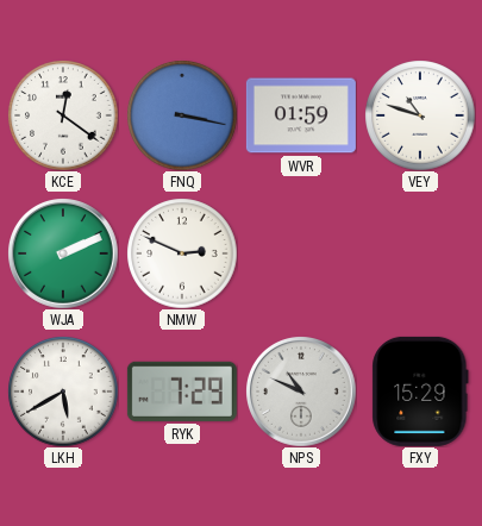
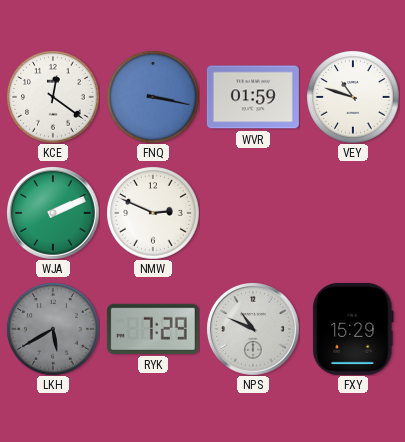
LKH dial: white -> grey (53, 329)
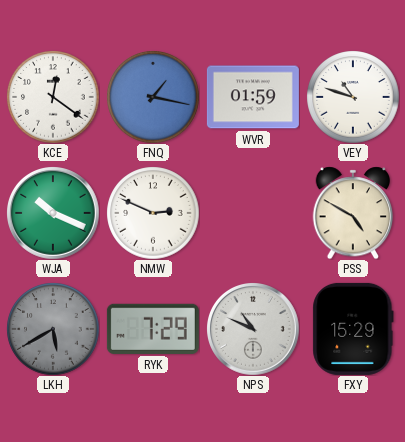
FNQ: 3:17 -> 1:17 (153, 97)
WJA: 2:11 -> 10:19 (53, 213)
PSS: none -> 4:50 (353, 213)
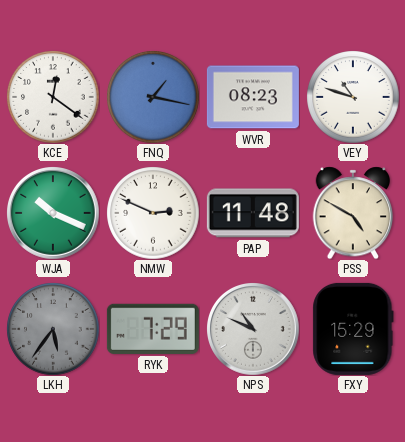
WVR: 01:59 -> 08:23 (253, 97)
PAP: none -> 11:48 (253, 213)
LKH: 5:40 -> 5:36 (53, 329)
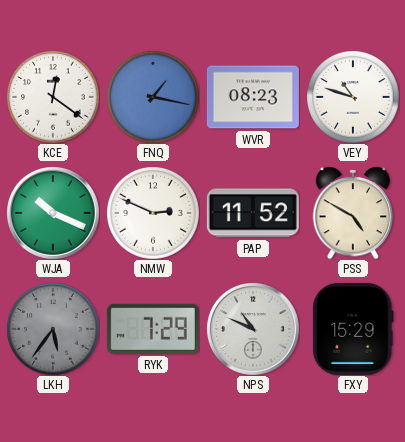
PAP: 11:48 -> 11:52 (253, 213)
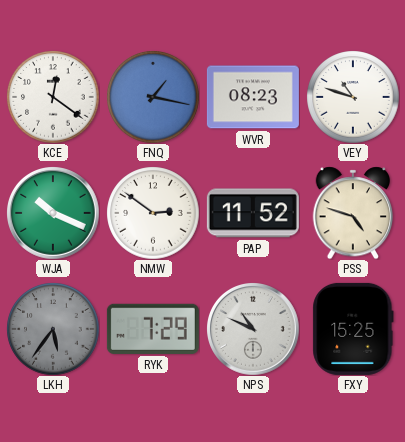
NMW: 2:49 -> 2:51 (153, 213)
PSS: 4:50 -> 4:48 (353, 213)
FXY: 15:29 -> 15:25 (353, 329)
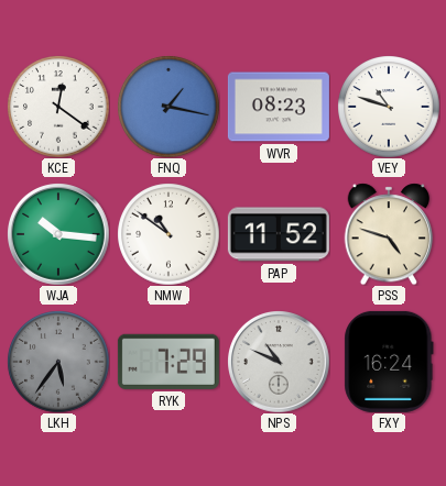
WJA: 10:19 -> 10:16 (58, 234)
NMW: 2:51 -> 10:51 (168, 234)
FXY: 15:25 -> 16:24 (389, 362)
